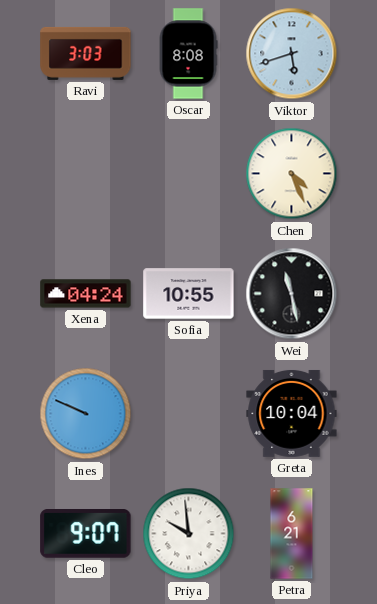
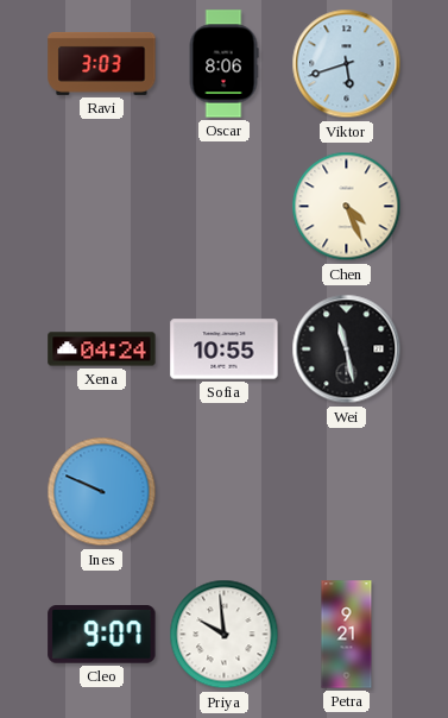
Oscar: 8:08 -> 8:06 (223, 64)
Greta: 10:04 -> none (292, 413)
Petra: 6:21 -> 9:21 (347, 635)
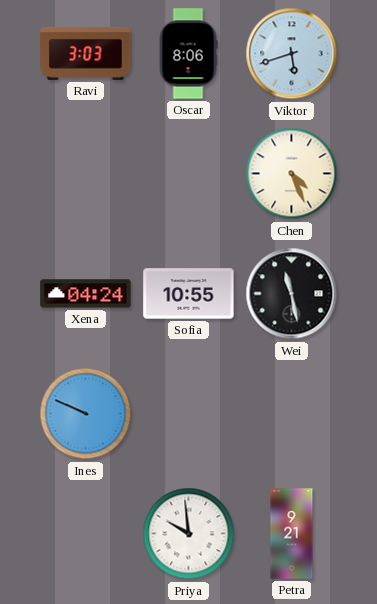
Cleo: 9:07 -> none (102, 635)
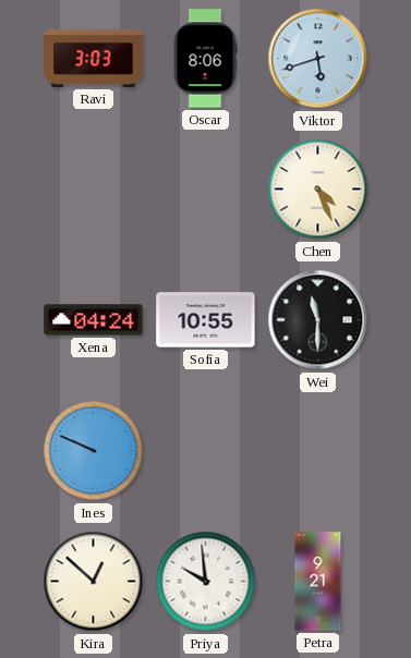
Wei: 11:28 -> 11:30 (318, 320)
Kira: none -> 12:52 (94, 582)
